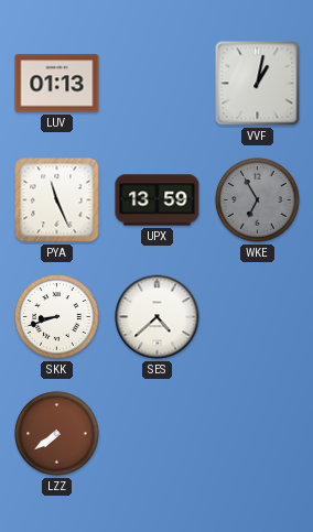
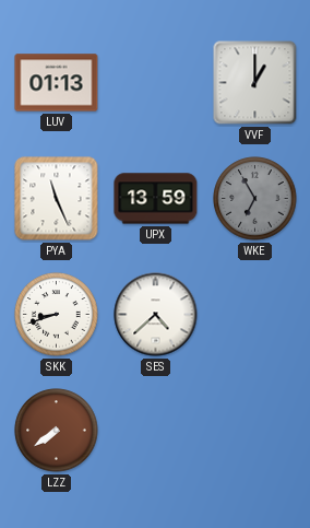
VVF: 1:02 -> 1:00 (255, 83)
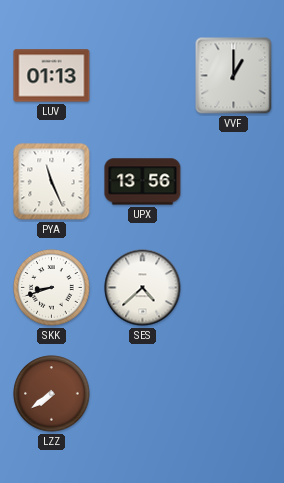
UPX: 13:59 -> 13:56 (143, 182)
WKE: 6:55 -> none (255, 199)
